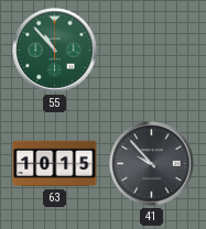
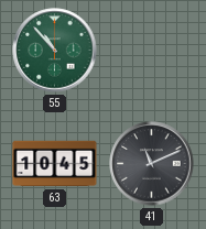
63: 10:15 -> 10:45 (55, 164)
41: 9:53 -> 11:11 (152, 164)
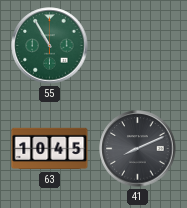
55: 10:53 -> 10:55 (50, 46)
41: 11:11 -> 8:11 (138, 149)
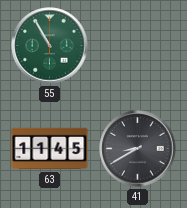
63: 10:45 -> 11:45 (50, 149)
41: 8:11 -> 8:40 (138, 149)
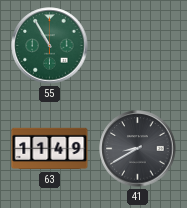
63: 11:45 -> 11:49 (50, 149)
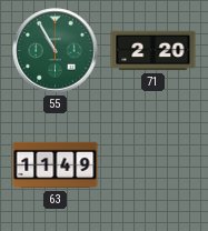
71: none -> 2:20 (153, 51)
41: 8:40 -> none (138, 149)
